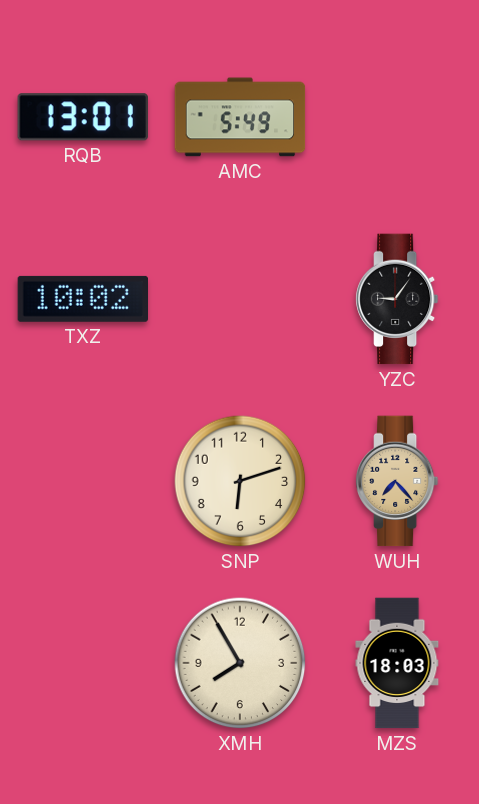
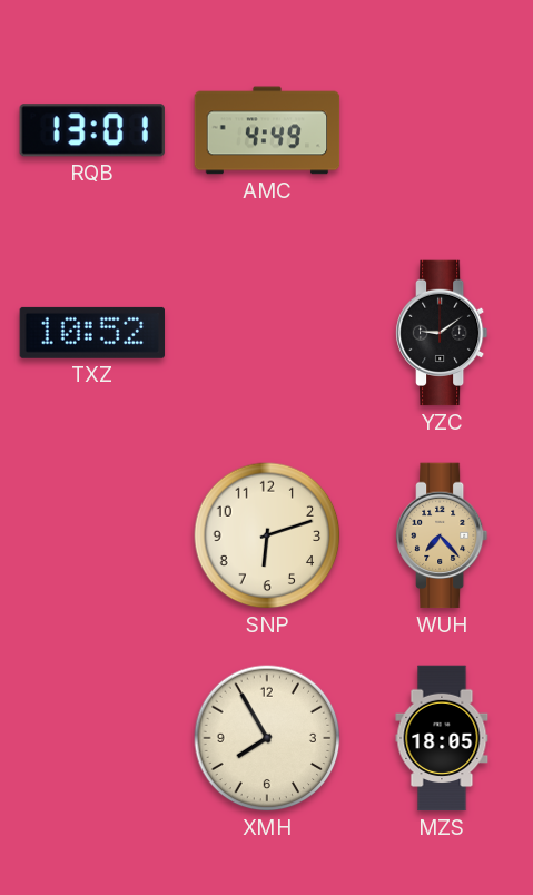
AMC: 5:49 -> 4:49 (267, 130)
TXZ: 10:02 -> 10:52 (92, 333)
YZC: 9:06 -> 9:09 (442, 333)
MZS: 18:03 -> 18:05 (442, 738)
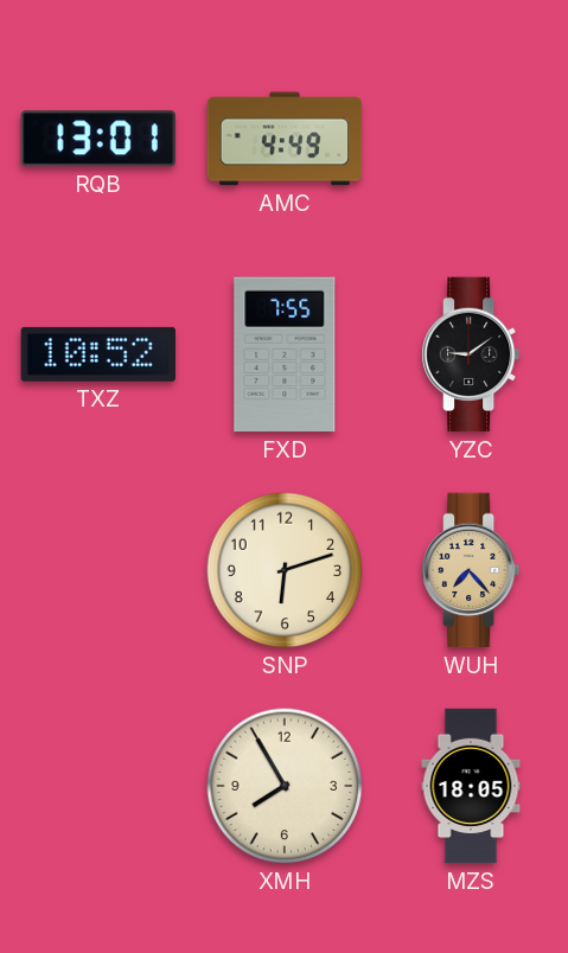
FXD: none -> 7:55 (285, 354)
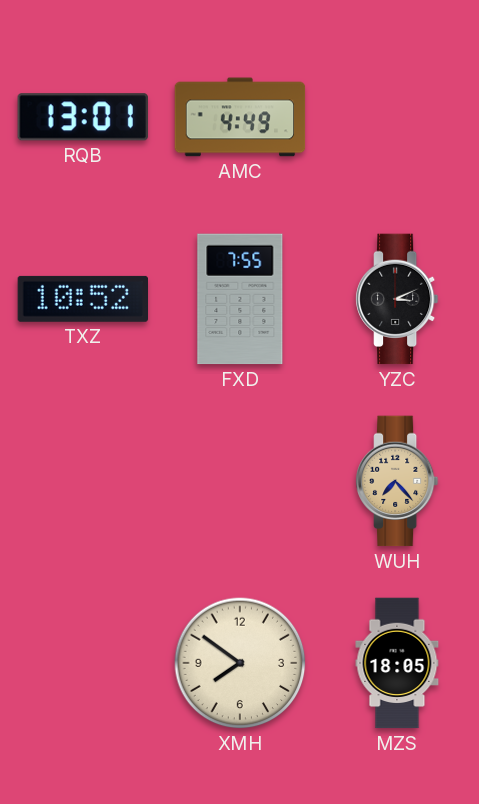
YZC: 9:09 -> 3:11 (397, 299)
SNP: 6:12 -> none (285, 570)
XMH: 7:55 -> 7:51 (240, 663)
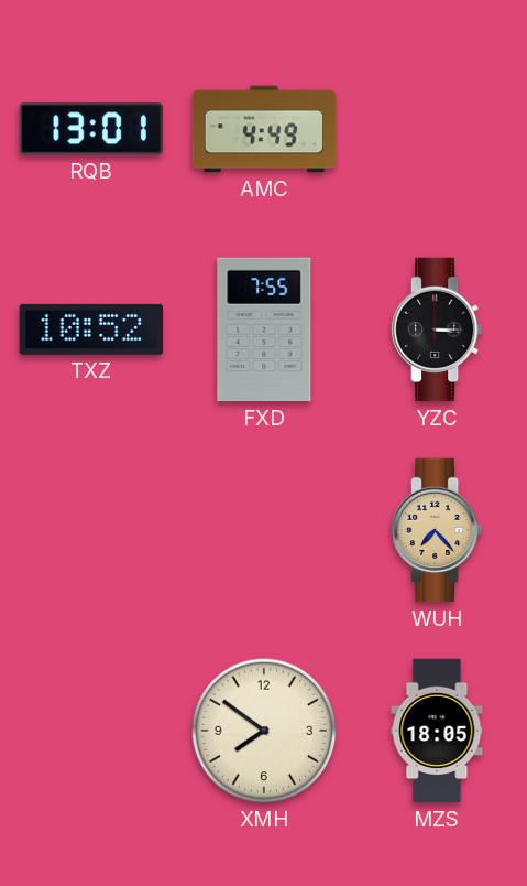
YZC: 3:11 -> 3:15 (437, 329)
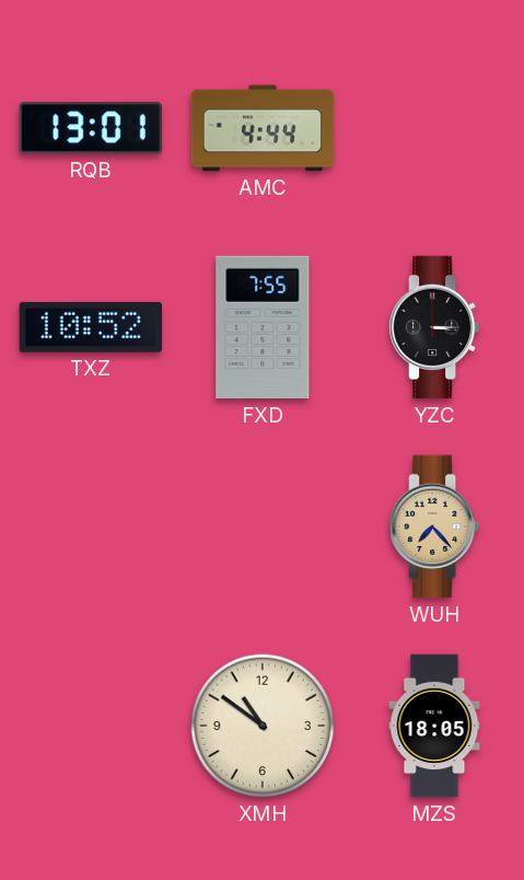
AMC: 4:49 -> 4:44 (263, 128)
XMH: 7:51 -> 10:51 (263, 726)
